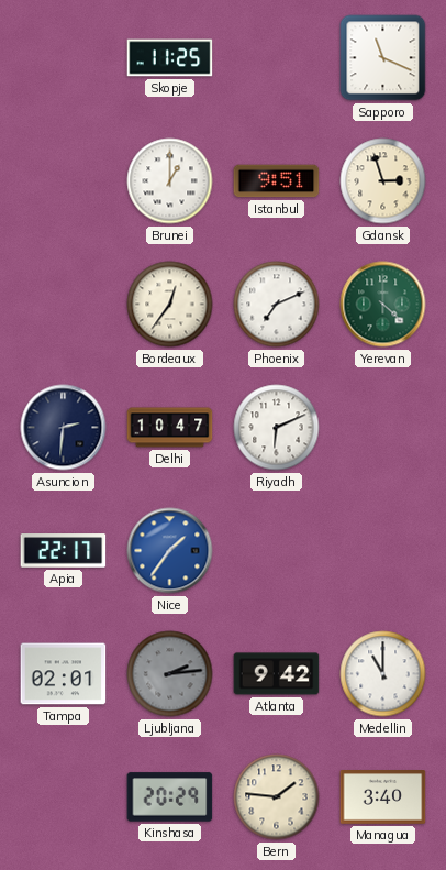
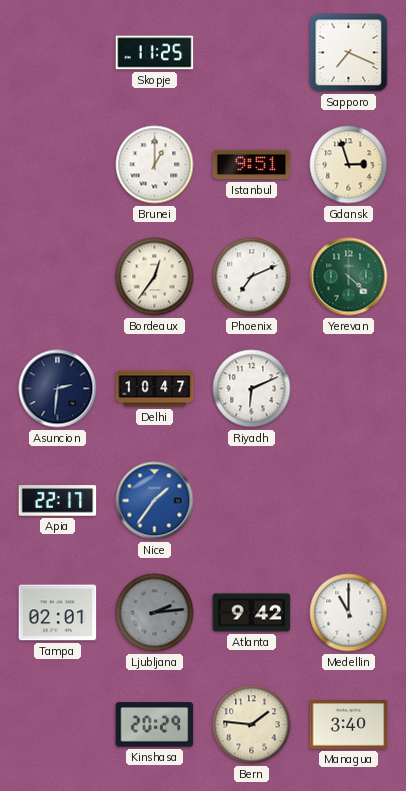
Sapporo: 11:19 -> 7:19 (349, 53)
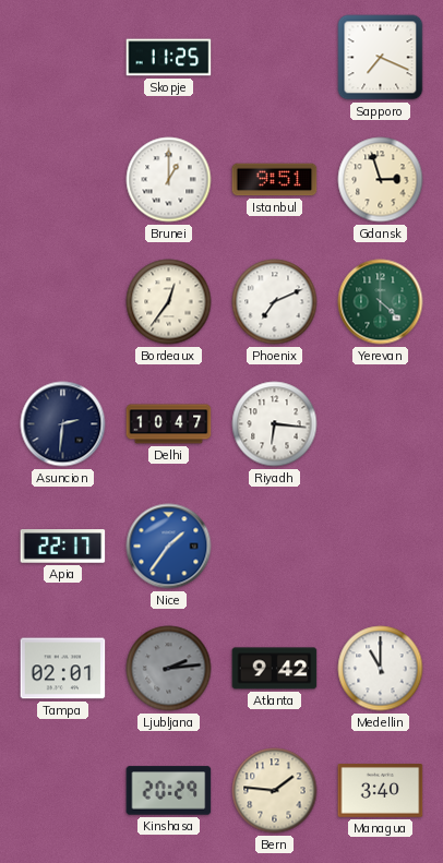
Riyadh: 6:11 -> 6:16 (275, 424)
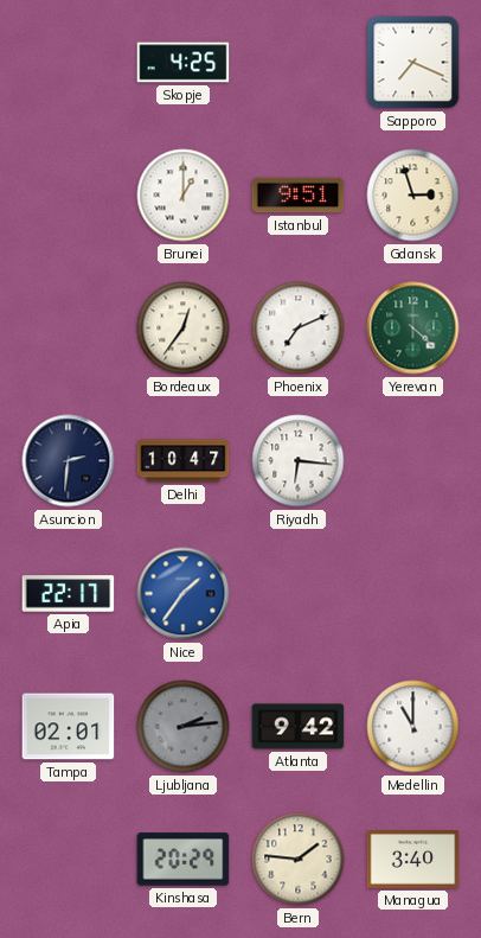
Skopje: 11:25 -> 4:25 (184, 63)
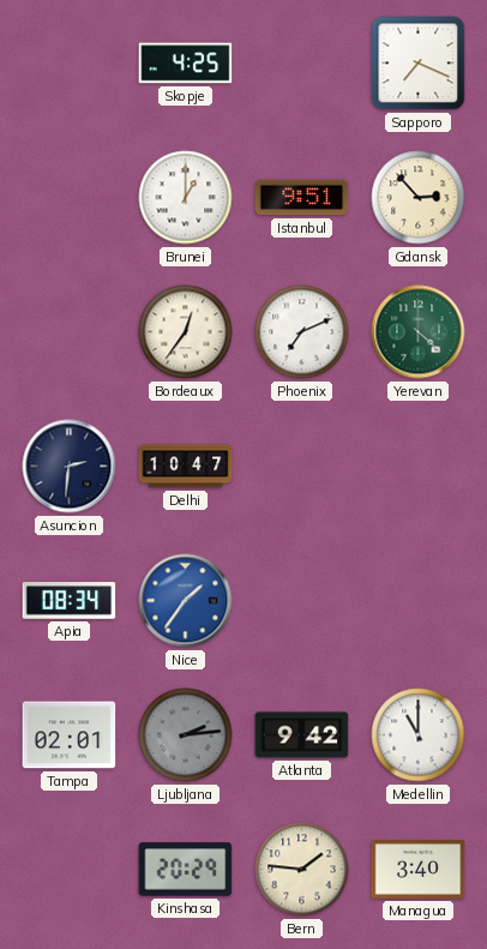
Gdansk: 2:57 -> 2:53 (419, 198)
Riyadh: 6:16 -> none (299, 461)
Apia: 22:17 -> 08:34 (70, 601)
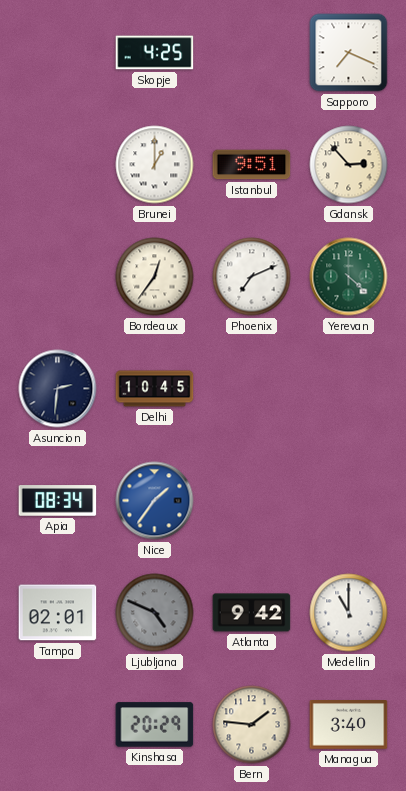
Delhi: 10:47 -> 10:45 (155, 389)
Ljubljana: 2:14 -> 4:49 (155, 613)
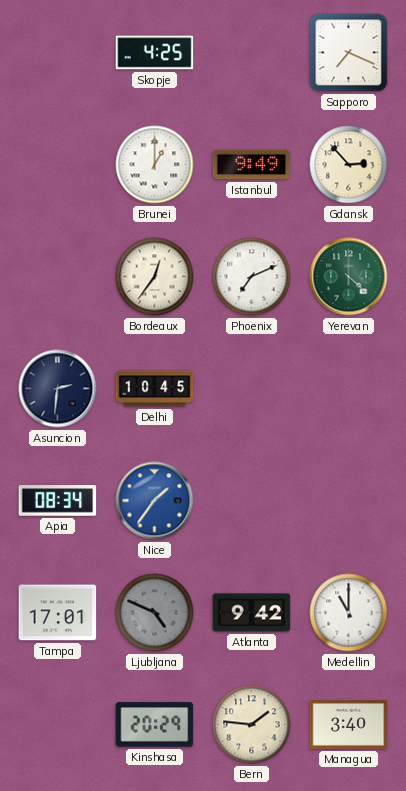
Istanbul: 9:51 -> 9:49 (252, 165)
Tampa: 02:01 -> 17:01 (58, 613)
